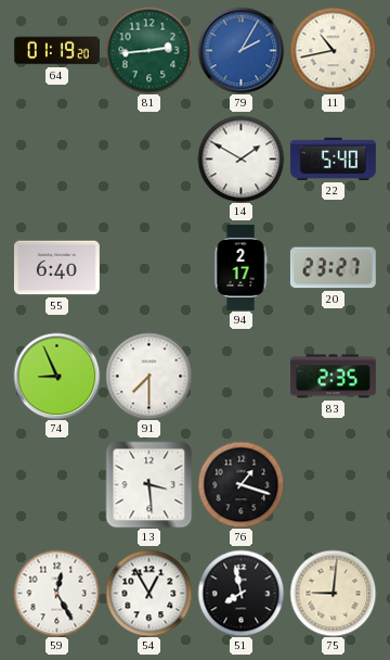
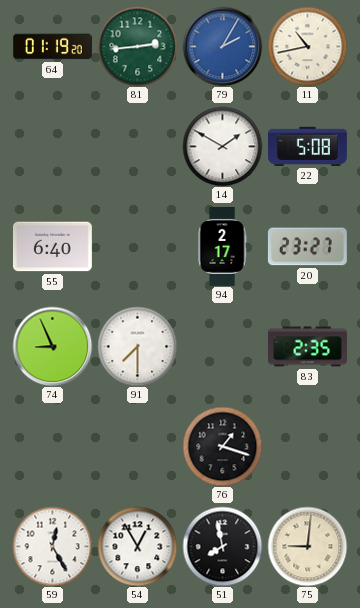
22: 5:40 -> 5:08 (307, 146)
13: 3:29 -> none (148, 484)
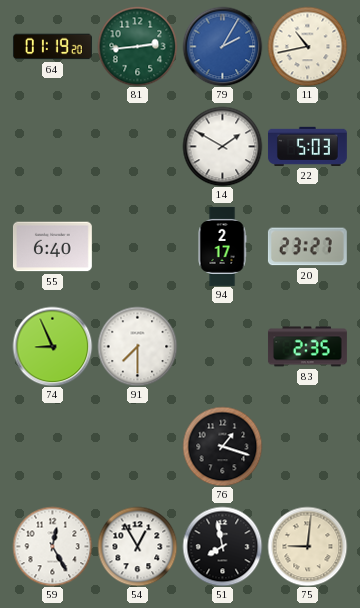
22: 5:08 -> 5:03 (307, 146)
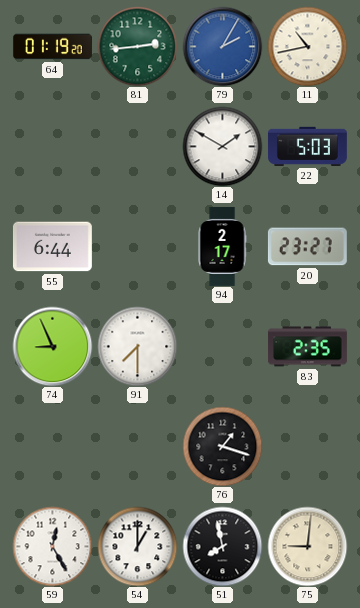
55: 6:40 -> 6:44 (52, 247)
54: 12:55 -> 1:00 (137, 546)
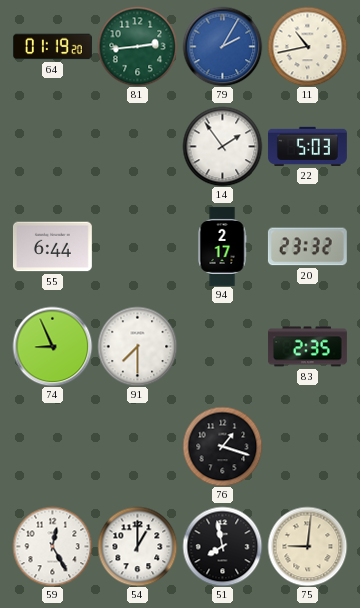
14: 1:50 -> 1:54 (222, 146)
20: 23:27 -> 23:32 (307, 247)
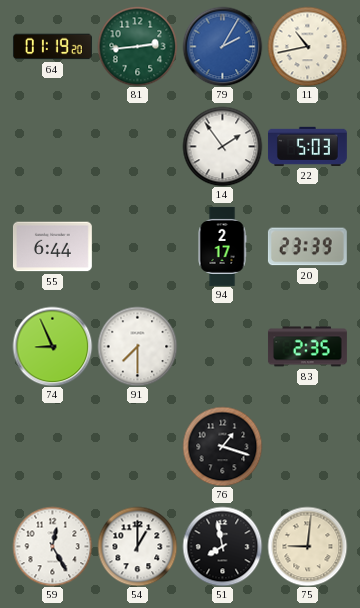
20: 23:32 -> 23:39 (307, 247)
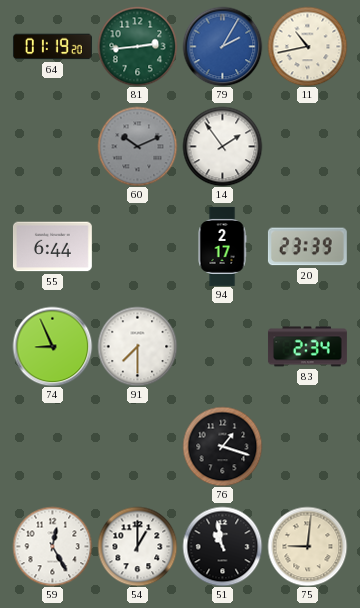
60: none -> 10:11 (137, 146)
22: 5:03 -> none (307, 146)
83: 2:35 -> 2:34 (307, 347)
51: 7:58 -> 10:58 (222, 546)
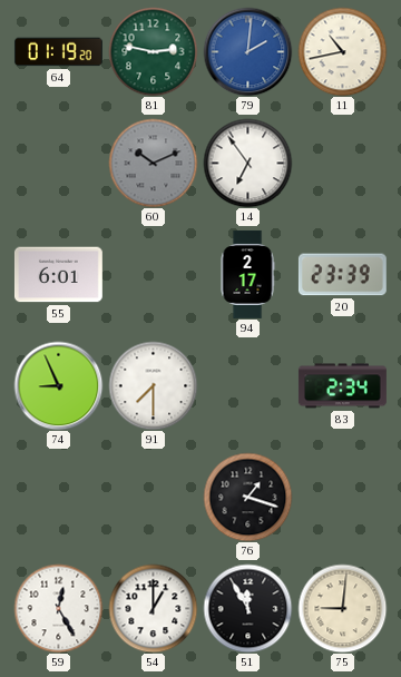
81: 2:44 -> 2:47 (153, 51)
79: 2:05 -> 2:01 (247, 51)
14: 1:54 -> 6:54 (247, 163)
55: 6:44 -> 6:01 (58, 275)
51: 10:58 -> 11:55 (247, 608)
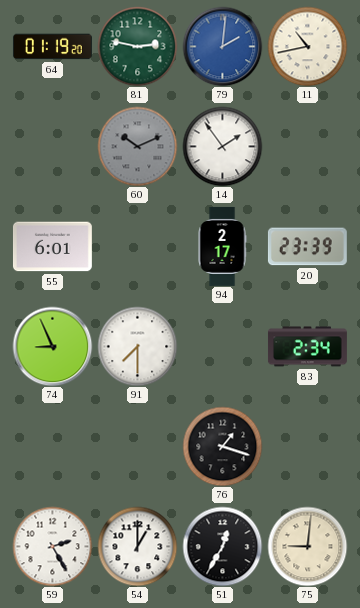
14: 6:54 -> 1:54 (222, 146)
59: 12:25 -> 2:25 (52, 546)
51: 11:55 -> 12:35 (222, 546)
